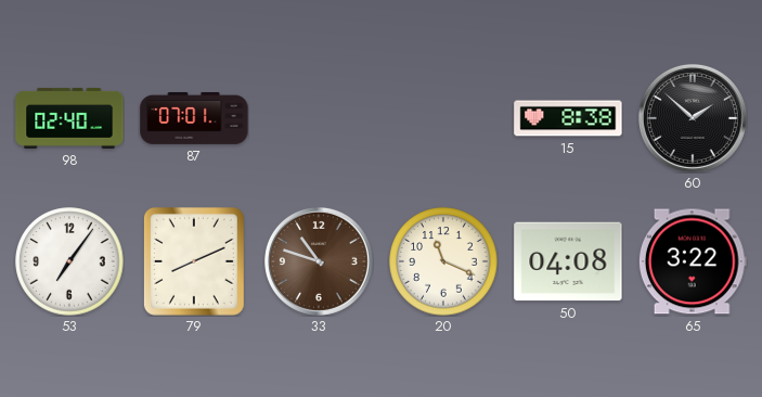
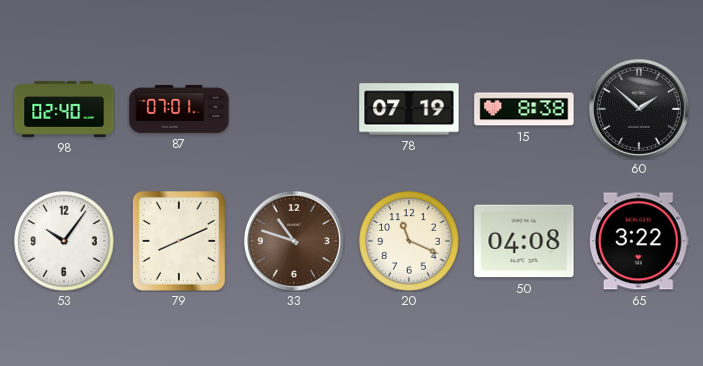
78: none -> 07:19 (409, 109)
53: 7:06 -> 10:06 (64, 241)
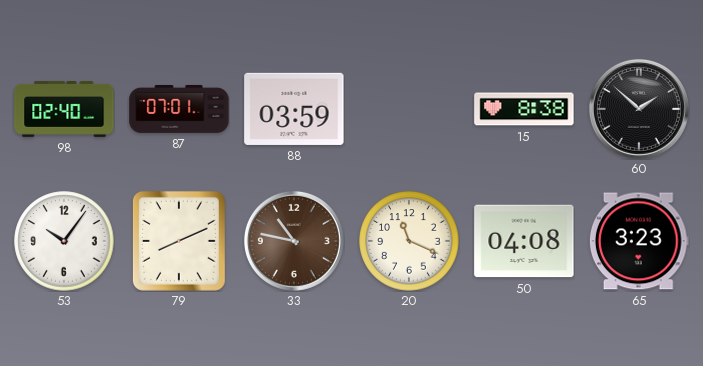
88: none -> 03:59 (294, 109)
78: 07:19 -> none (409, 109)
33: 10:48 -> 10:47 (294, 241)
65: 3:22 -> 3:23 (639, 241)
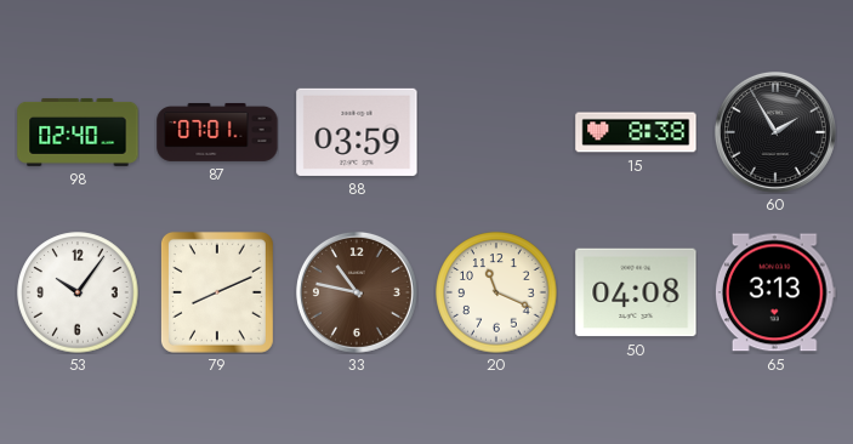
60: 1:52 -> 1:55 (775, 132)
65: 3:23 -> 3:13 (775, 292)
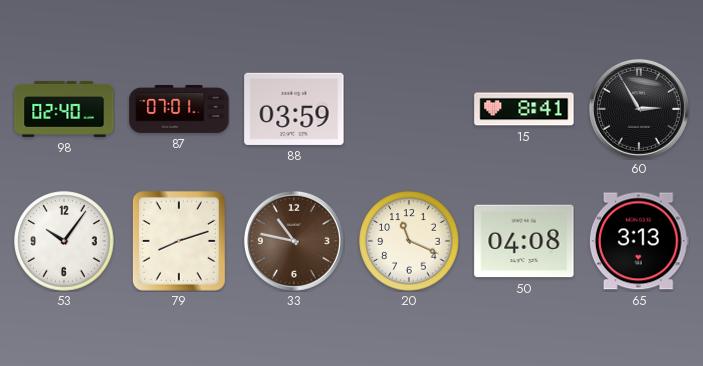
15: 8:38 -> 8:41 (524, 109)
60: 1:55 -> 2:55 (639, 109)
79: 8:11 -> 8:12 (179, 241)
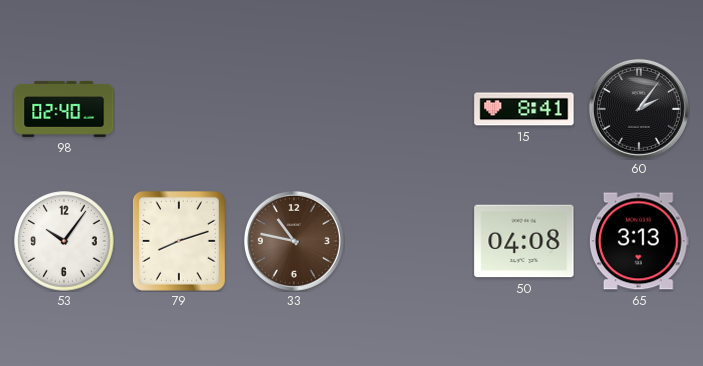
87: 07:01 -> none (179, 109)
88: 03:59 -> none (294, 109)
60: 2:55 -> 2:06 (639, 109)
20: 11:19 -> none (409, 241)
